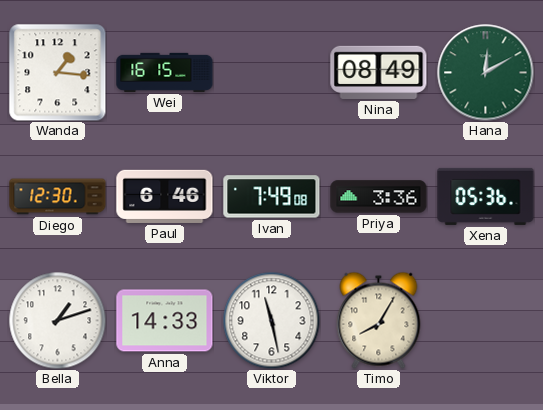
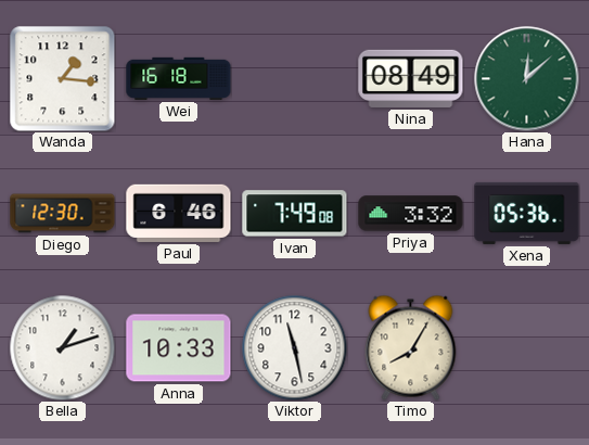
Wei: 16:15 -> 16:18 (179, 78)
Hana: 12:10 -> 12:08 (527, 79)
Priya: 3:36 -> 3:32 (411, 214)
Anna: 14:33 -> 10:33 (179, 348)
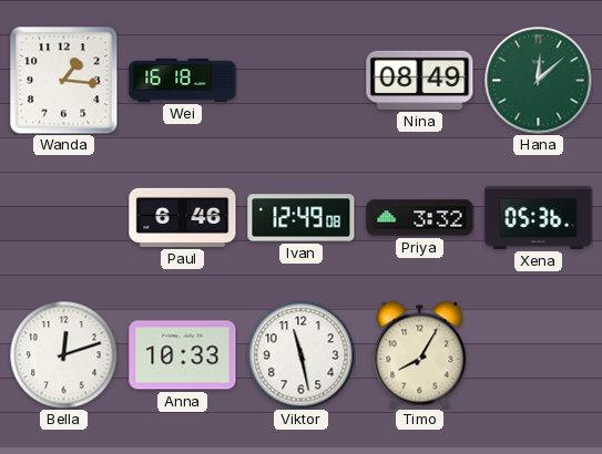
Diego: 12:30 -> none (63, 214)
Ivan: 7:49 -> 12:49 (302, 218)
Bella: 1:12 -> 12:12 (63, 354)
